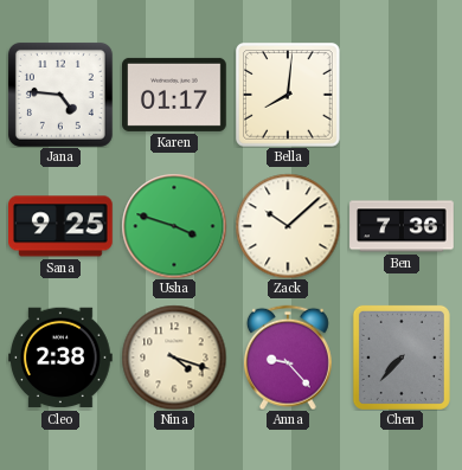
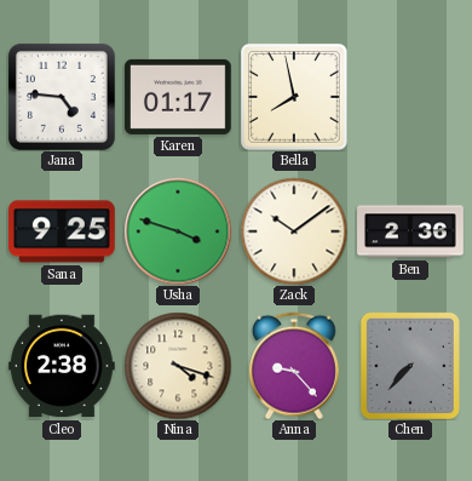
Bella: 8:01 -> 7:58 (294, 97)
Zack: 10:08 -> 10:09 (294, 231)
Ben: 7:36 -> 2:36 (410, 231)
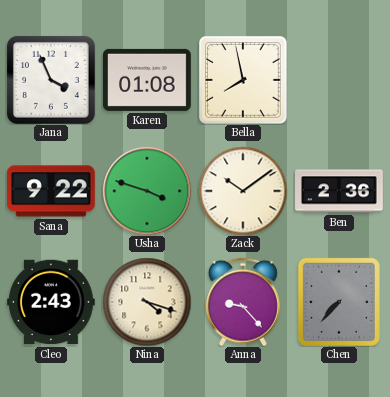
Jana: 4:46 -> 3:56 (51, 80)
Karen: 01:17 -> 01:08 (148, 80)
Sana: 9:25 -> 9:22 (52, 191)
Cleo: 2:38 -> 2:43 (52, 302)
